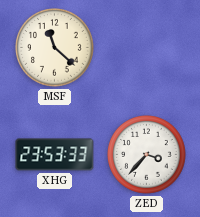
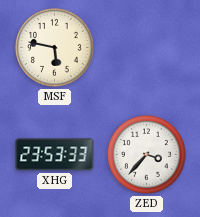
MSF: 11:22 -> 5:47 (55, 48)
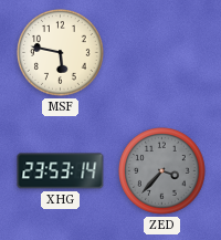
XHG: 23:53:33 -> 23:53:14 (61, 171)
ZED dial: white -> grey (162, 171)
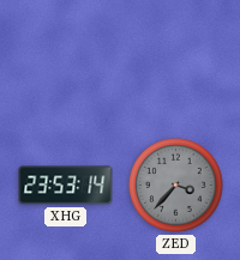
MSF: 5:47 -> none (61, 53)
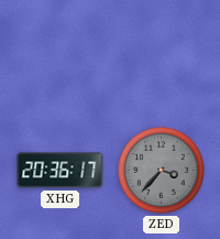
XHG: 23:53 -> 20:36 (61, 171)
